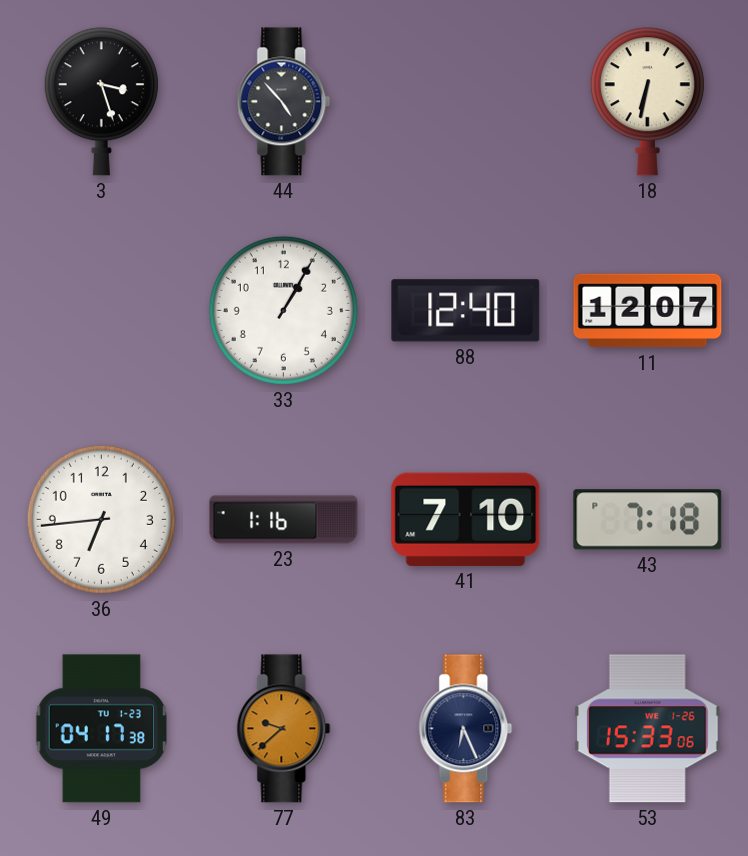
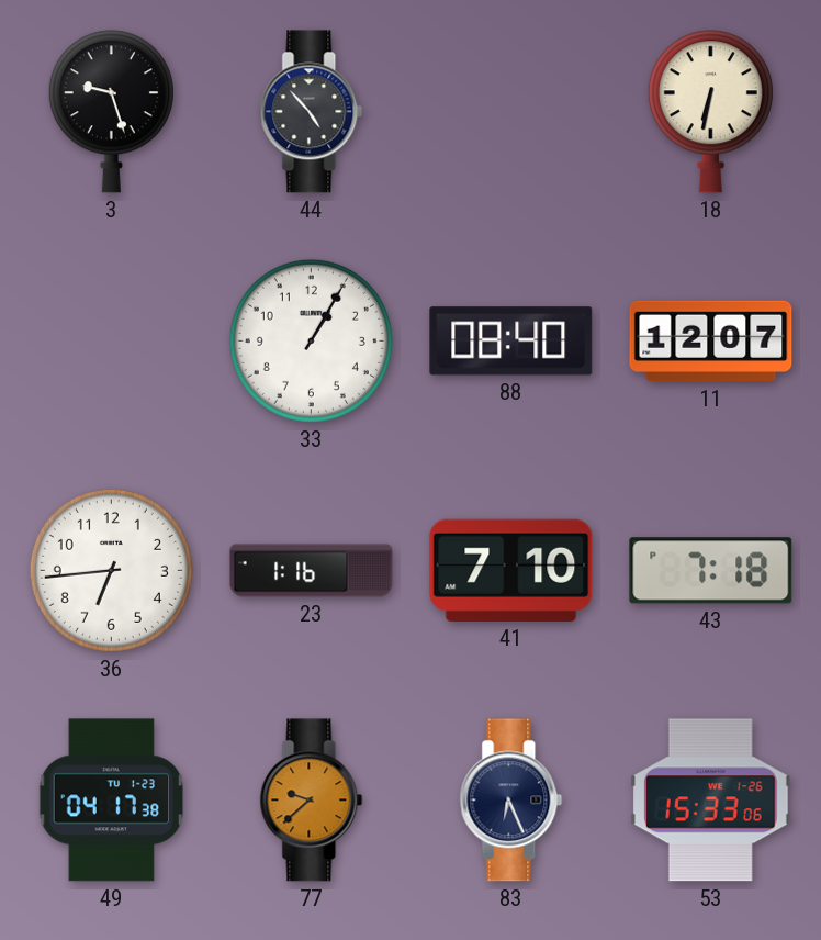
3: 3:27 -> 9:27 (111, 112)
88: 12:40 -> 08:40 (511, 342)
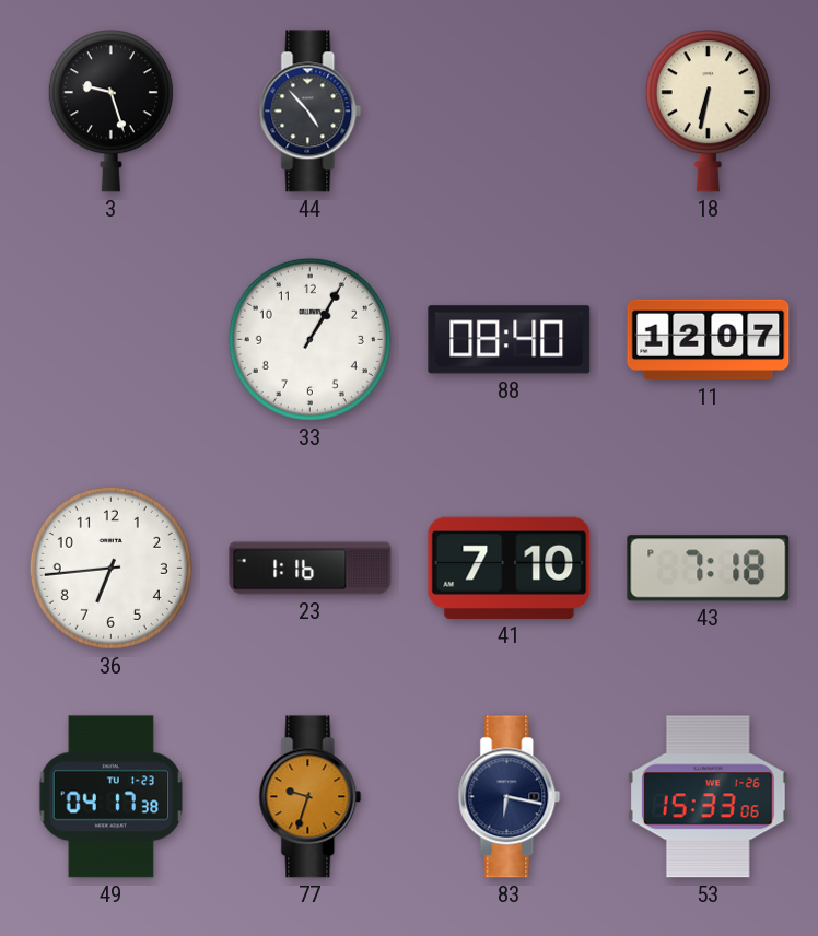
77: 9:38 -> 9:33 (311, 797)
83: 6:26 -> 6:17 (510, 797)
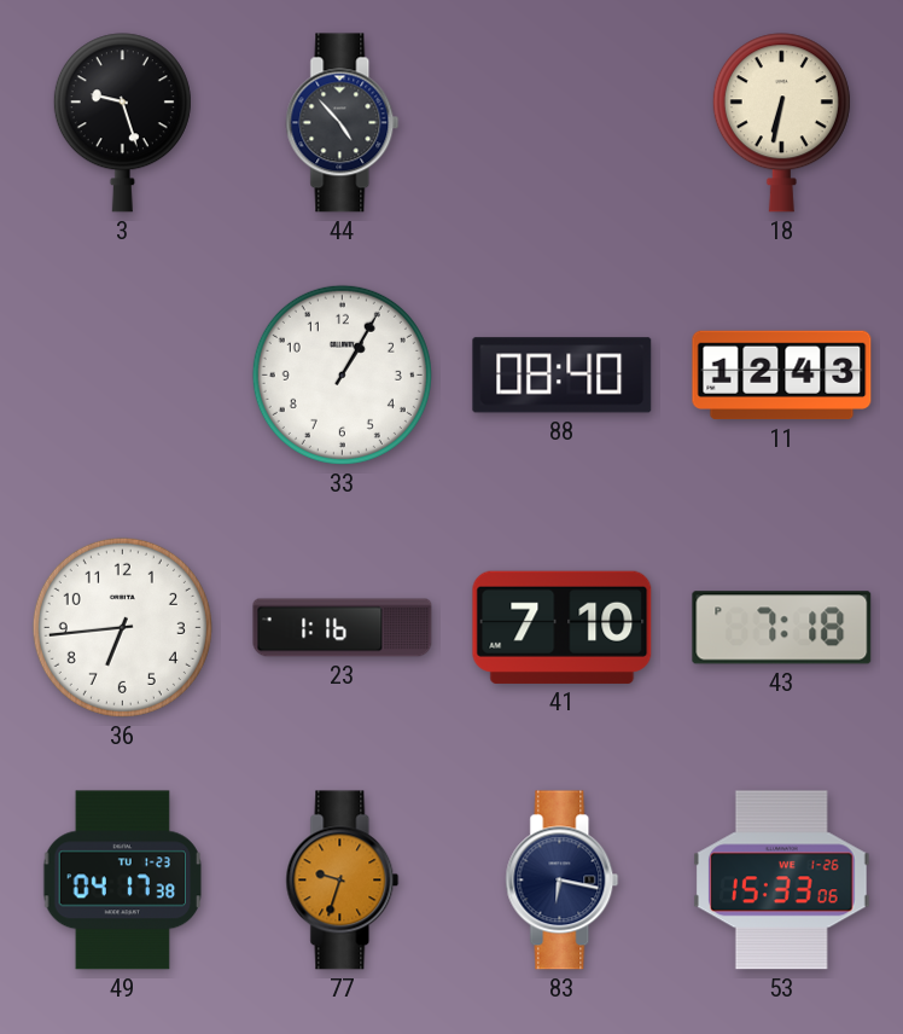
11: 12:07 -> 12:43 (782, 376)
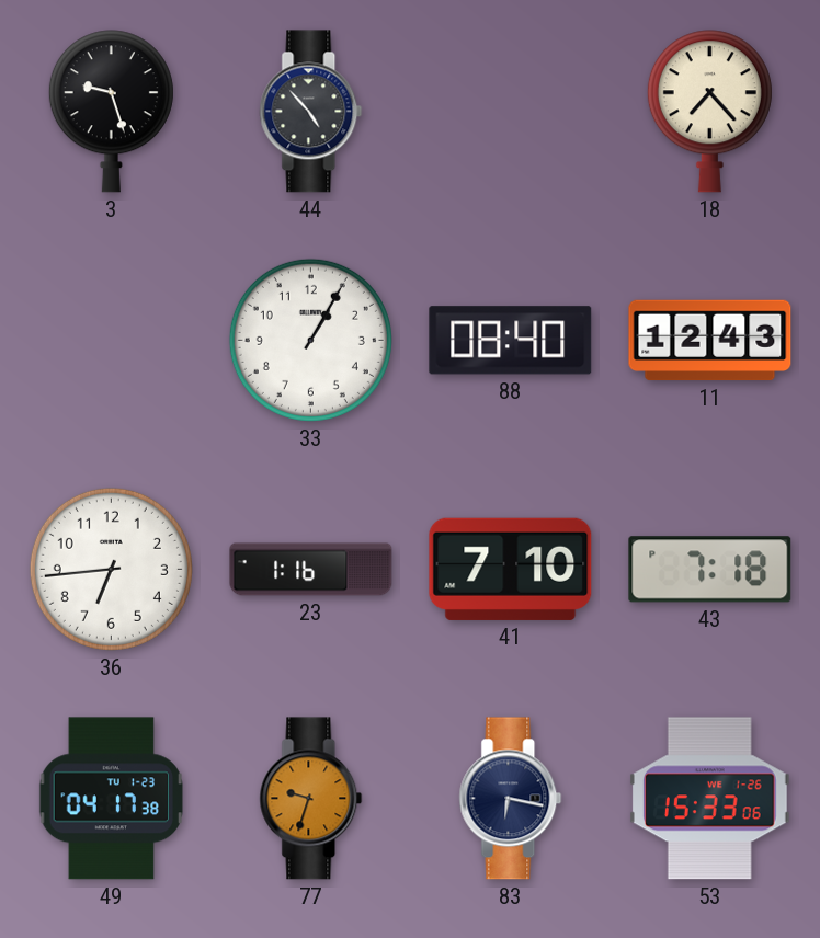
18: 6:32 -> 7:23 (709, 112)
